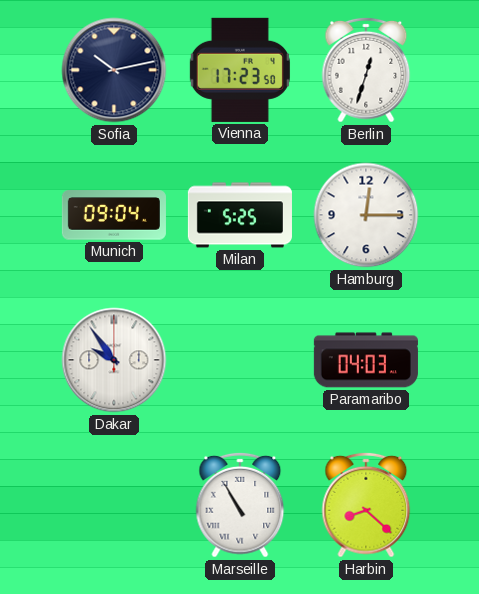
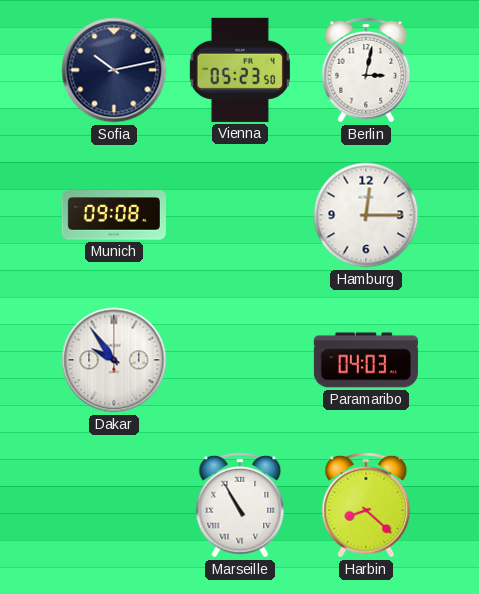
Vienna: 17:23 -> 05:23 (240, 70)
Berlin: 12:33 -> 3:02 (366, 70)
Munich: 09:04 -> 09:08 (114, 215)
Milan: 5:25 -> none (240, 215)
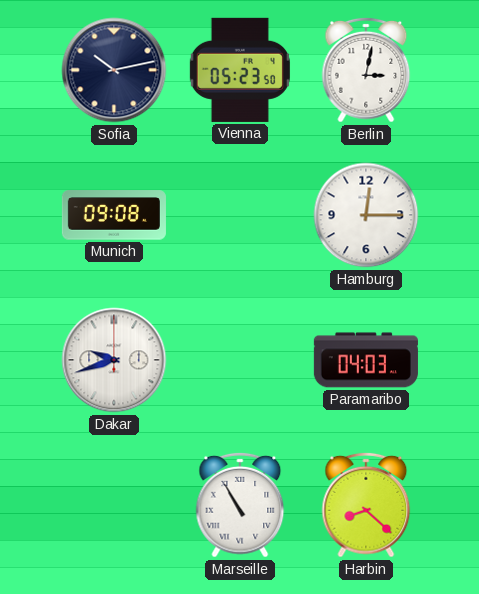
Dakar: 9:54 -> 9:42 (114, 360)
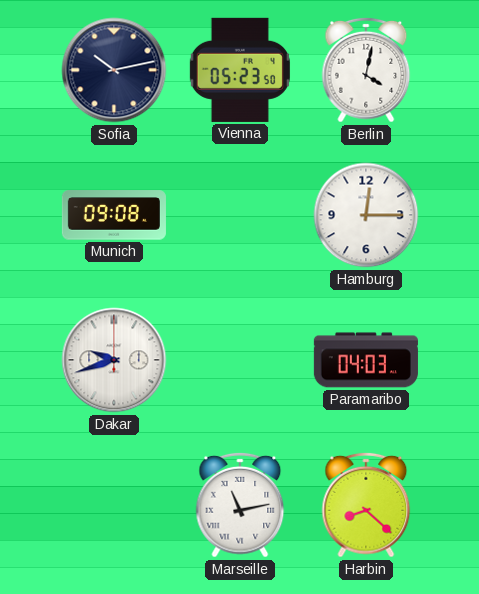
Berlin: 3:02 -> 4:02 (366, 70)
Marseille: 10:55 -> 11:13 (240, 505)
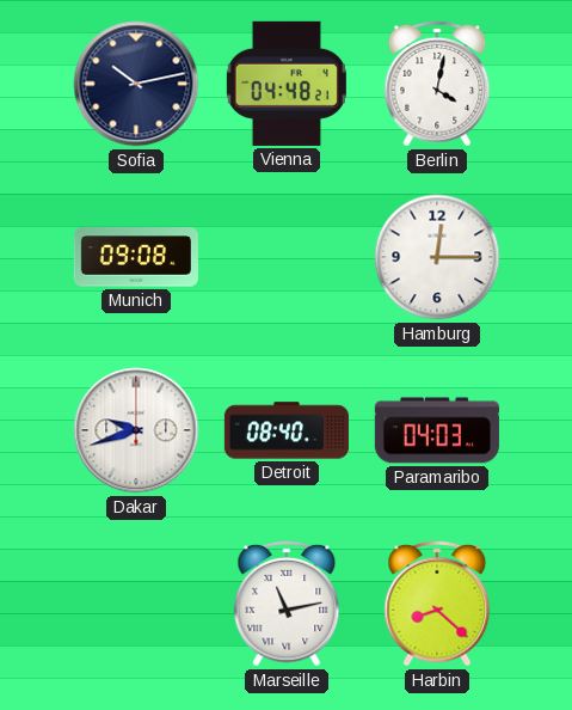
Vienna: 05:23 -> 04:48 (287, 84)
Detroit: none -> 08:40 (287, 430)
